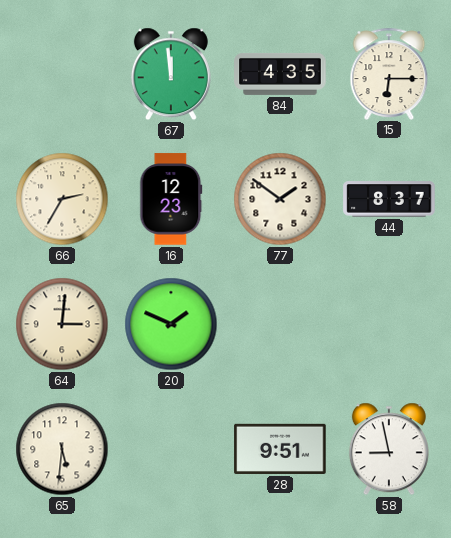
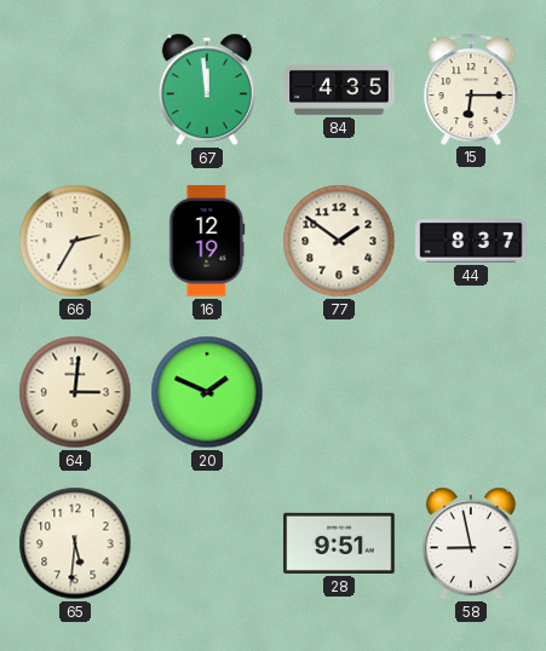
16: 12:23 -> 12:19 (207, 241)
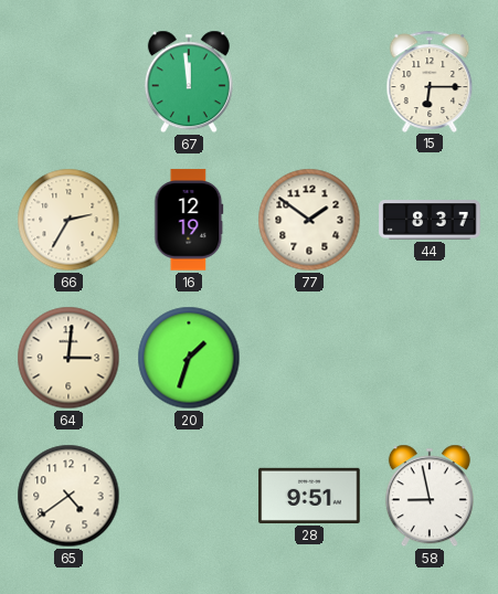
84: 4:35 -> none (339, 90)
20: 1:49 -> 1:33 (189, 358)
65: 5:31 -> 4:39 (68, 496)
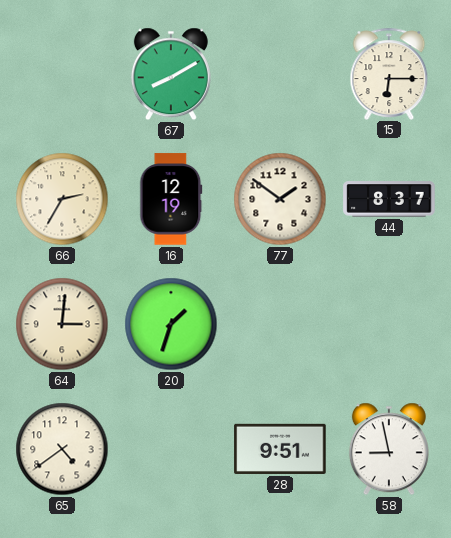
67: 11:59 -> 8:10 (171, 74)
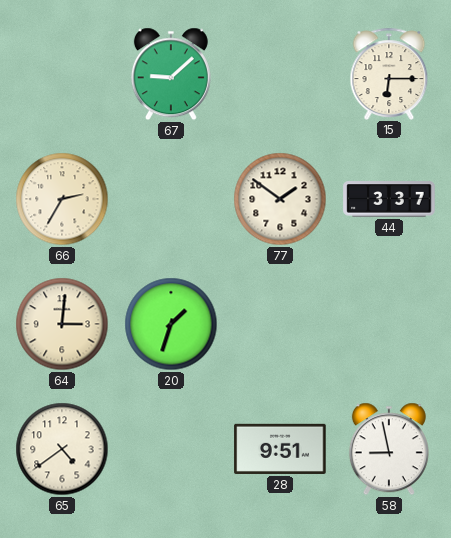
67: 8:10 -> 9:08 (171, 74)
16: 12:19 -> none (171, 199)
44: 8:37 -> 3:37 (389, 199)
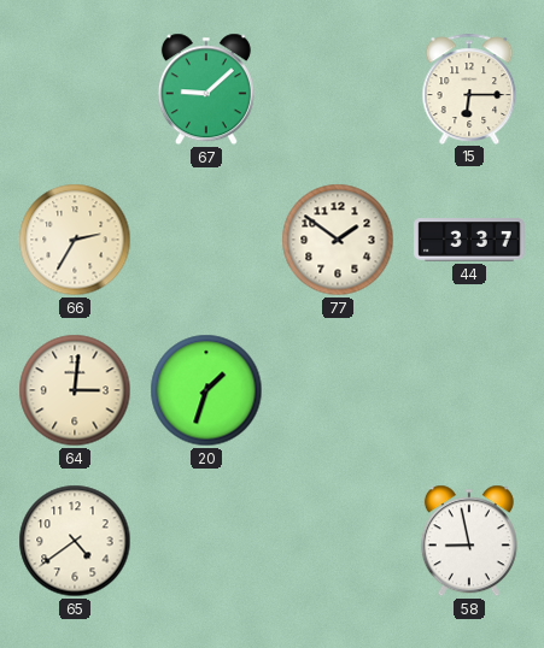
28: 9:51 -> none (280, 449)
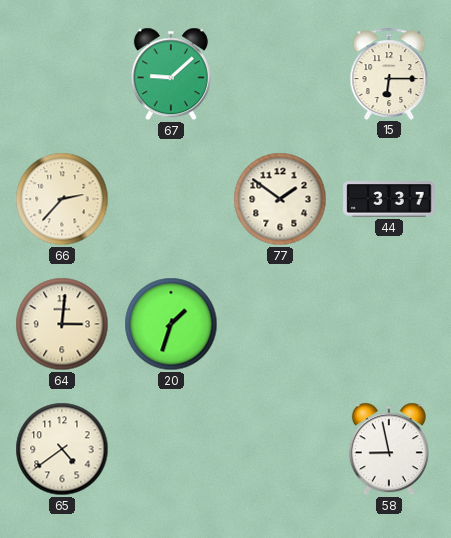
66: 2:35 -> 2:37 (62, 199)
